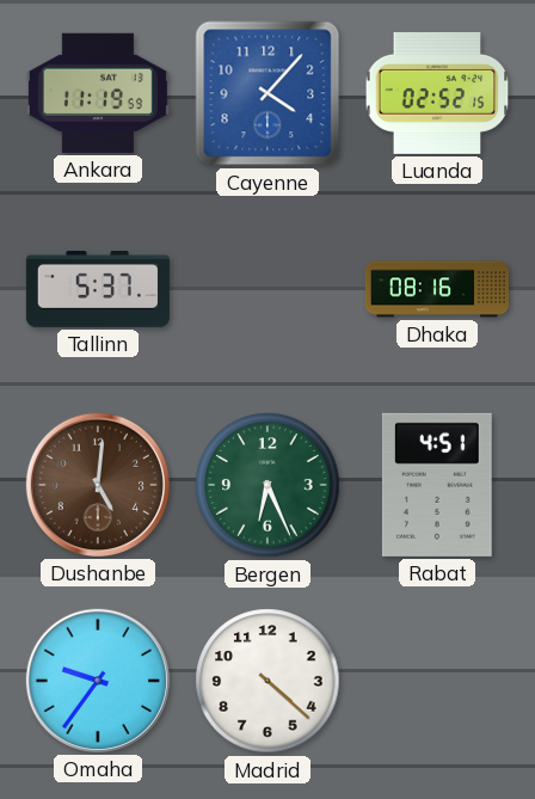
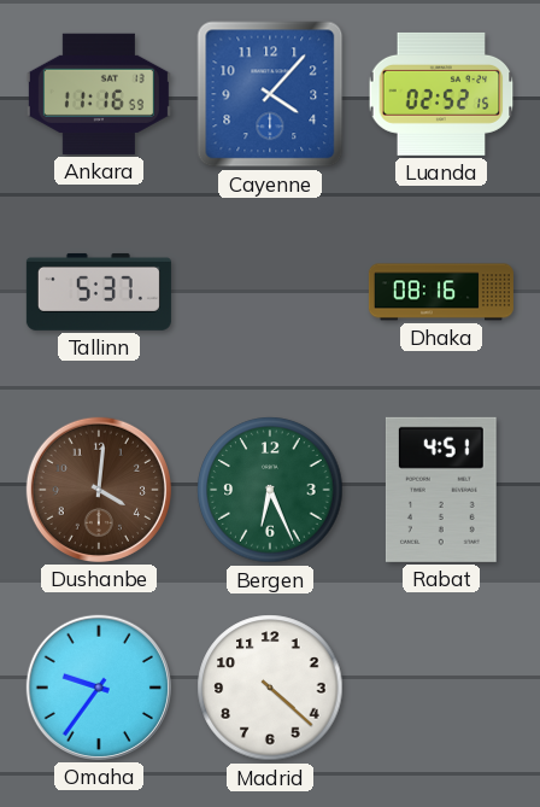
Ankara: 11:19 -> 11:16 (99, 94)
Dushanbe: 5:01 -> 4:01 (99, 490)
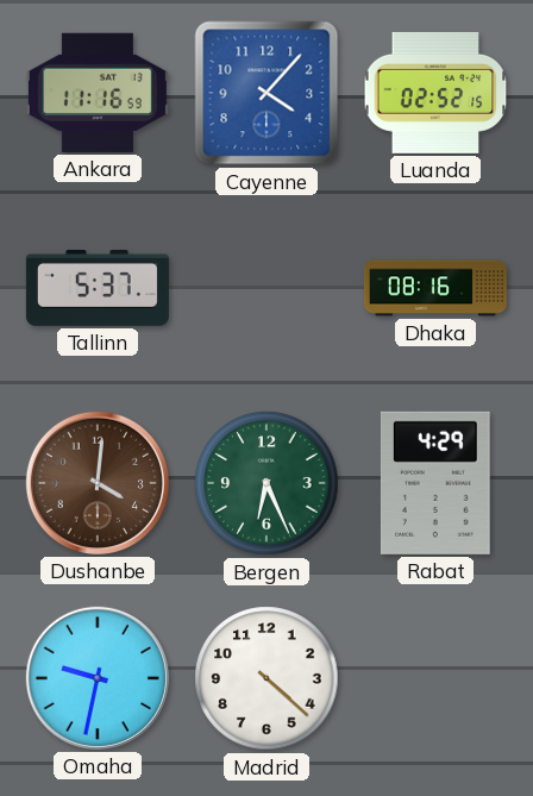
Rabat: 4:51 -> 4:29 (435, 483)
Omaha: 9:36 -> 9:32 (98, 678)
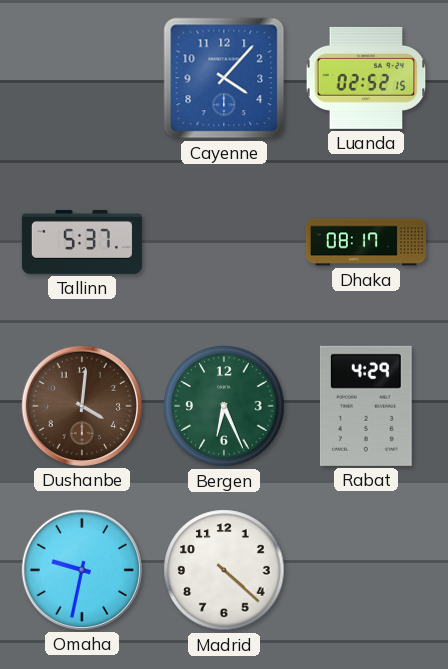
Ankara: 11:16 -> none (98, 93)
Dhaka: 08:16 -> 08:17 (366, 242)
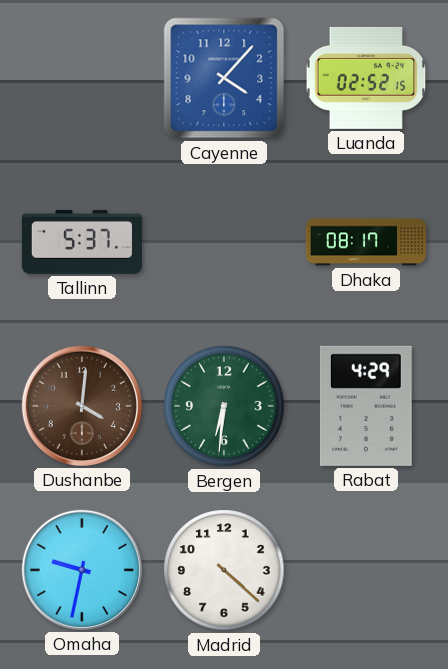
Bergen: 6:26 -> 6:31 (224, 406)
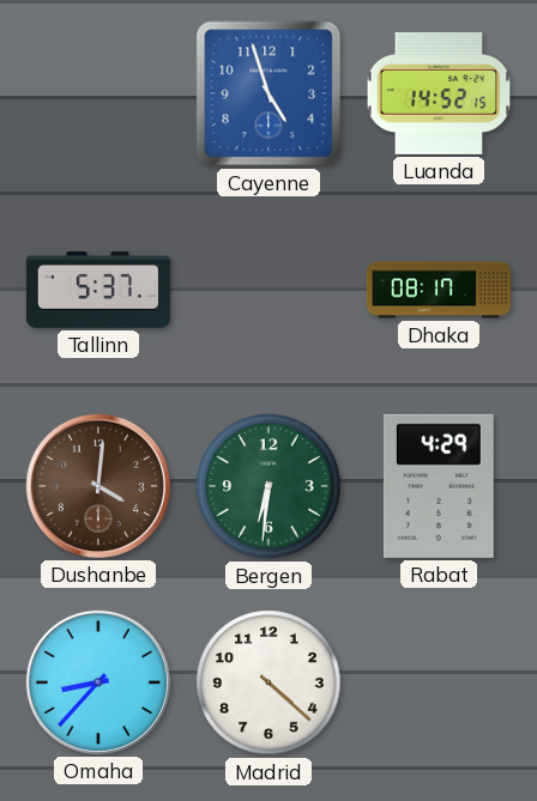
Cayenne: 4:07 -> 4:57 (268, 93)
Luanda: 02:52 -> 14:52 (439, 93)
Omaha: 9:32 -> 8:37 (98, 682)
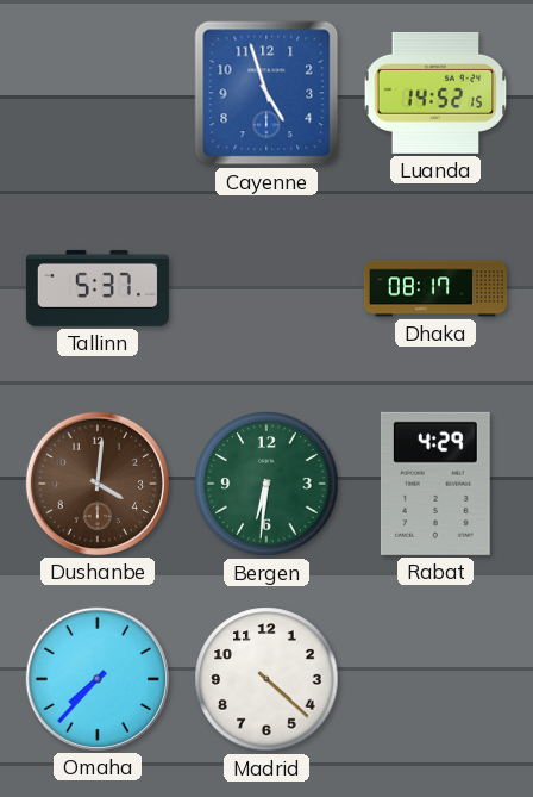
Omaha: 8:37 -> 7:37 (98, 679)
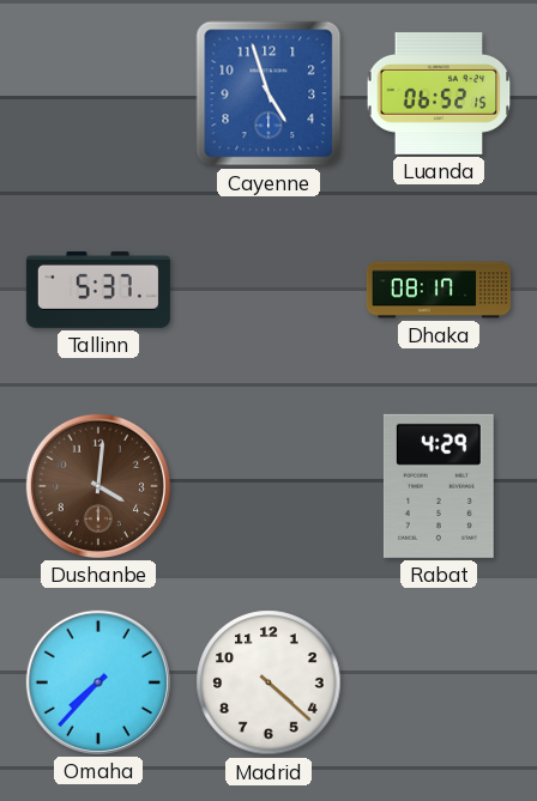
Luanda: 14:52 -> 06:52 (439, 93)
Bergen: 6:31 -> none (266, 484)
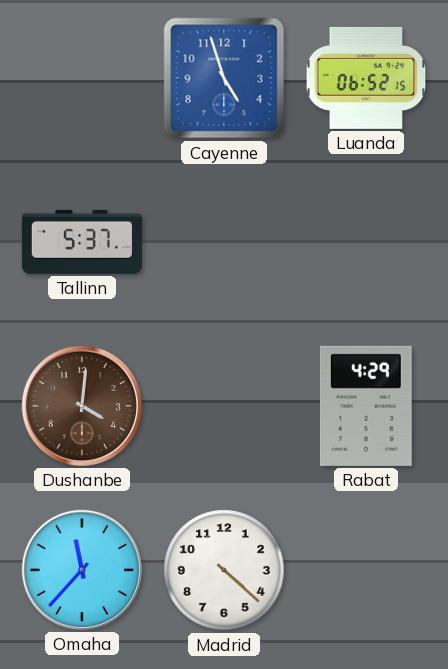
Dhaka: 08:17 -> none (439, 290)
Omaha: 7:37 -> 11:37 (82, 570)
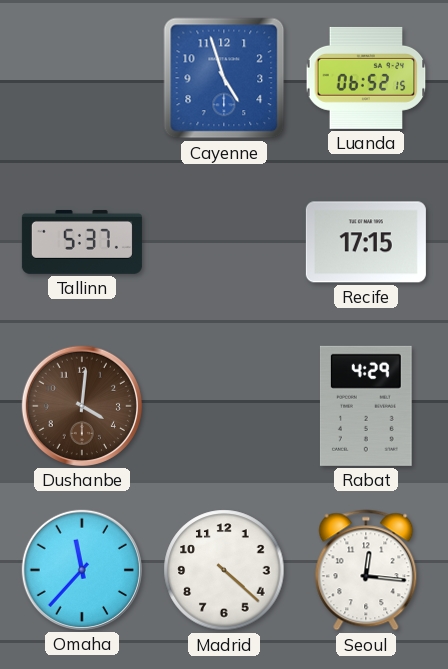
Recife: none -> 17:15 (366, 242)
Seoul: none -> 12:16 (366, 570)
